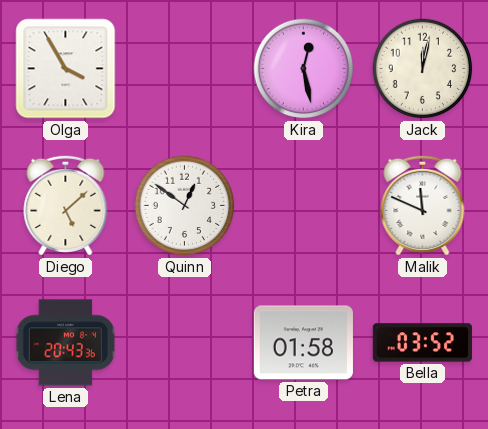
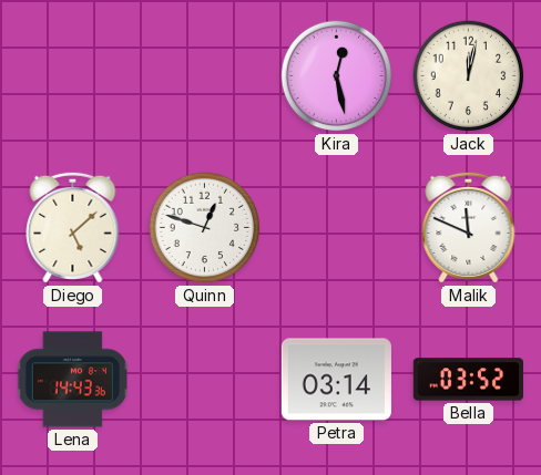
Olga: 3:55 -> none (66, 69)
Quinn: 12:51 -> 12:48 (205, 228)
Lena: 20:43 -> 14:43 (72, 380)
Petra: 01:58 -> 03:14 (336, 380)
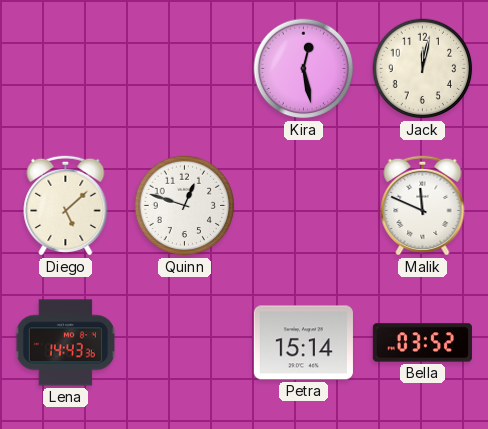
Petra: 03:14 -> 15:14 (303, 343)
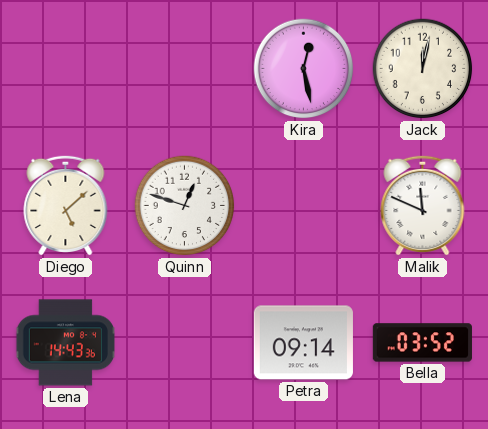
Petra: 15:14 -> 09:14 (303, 343)
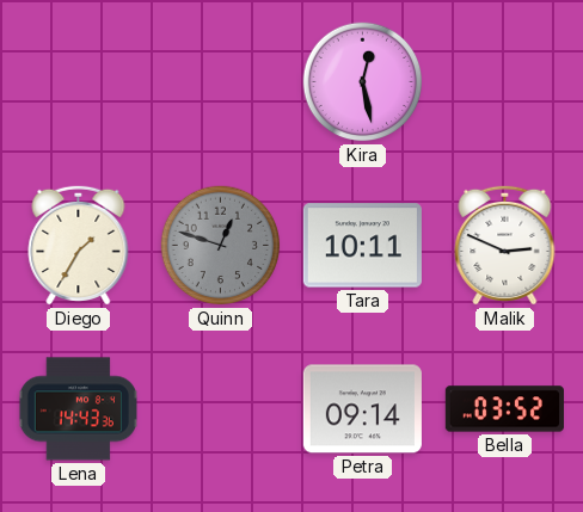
Jack: 12:02 -> none (423, 69)
Diego: 5:08 -> 1:35 (79, 245)
Quinn dial: white -> grey (221, 246)
Tara: none -> 10:11 (362, 246)
Malik: 11:49 -> 2:49 (505, 245)
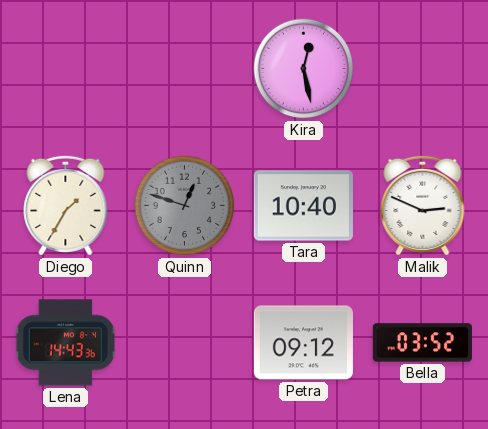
Tara: 10:11 -> 10:40 (303, 206)
Petra: 09:14 -> 09:12 (303, 343)
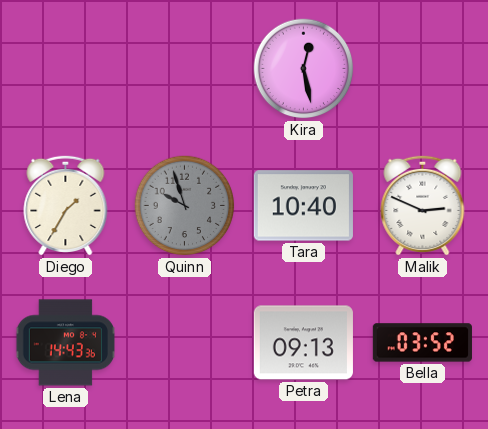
Quinn: 12:48 -> 9:57 (185, 206)
Petra: 09:12 -> 09:13 (303, 343)
